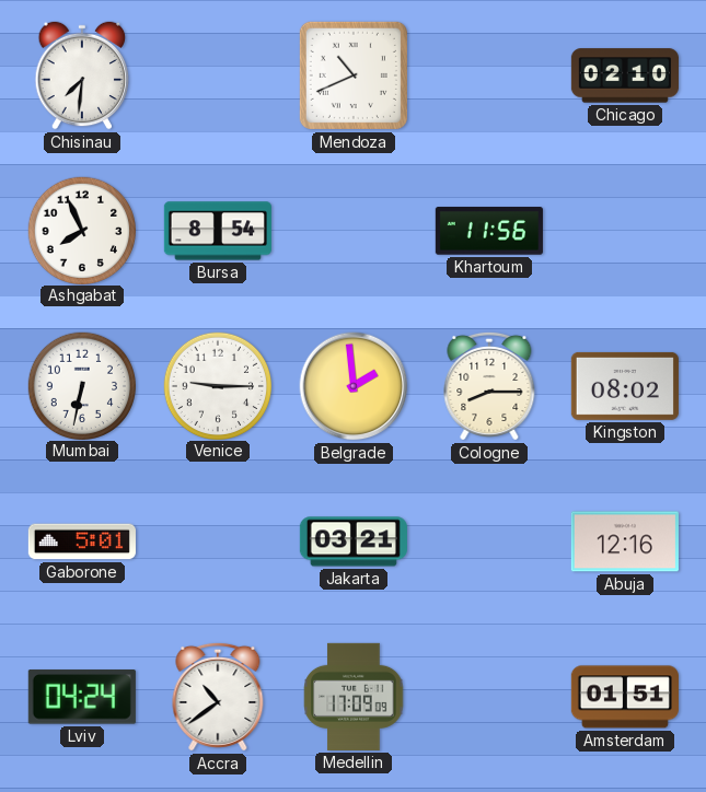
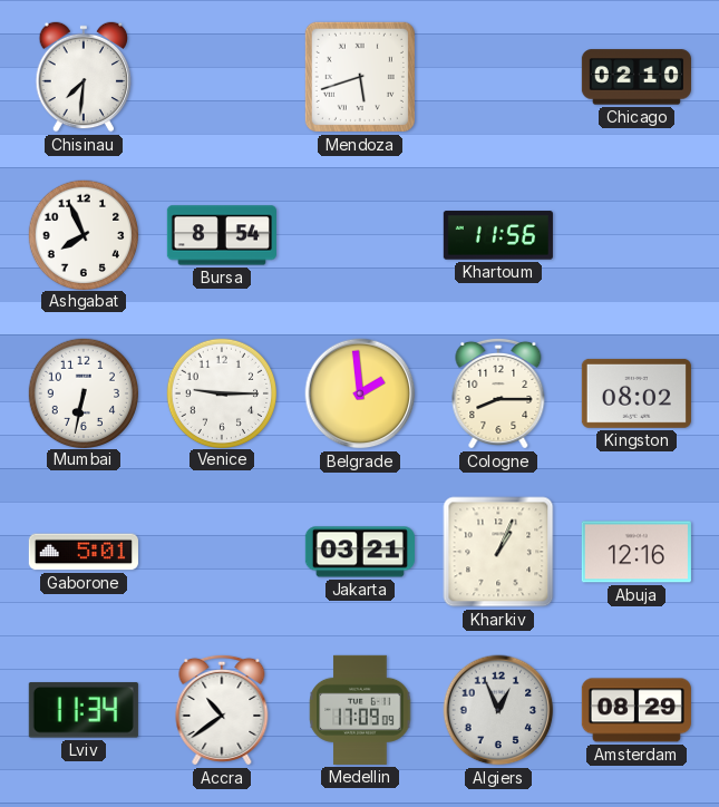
Mendoza: 10:41 -> 5:42 (360, 77)
Kharkiv: none -> 1:04 (498, 552)
Lviv: 04:24 -> 11:34 (84, 710)
Algiers: none -> 12:56 (498, 710)
Amsterdam: 01:51 -> 08:29 (637, 710)
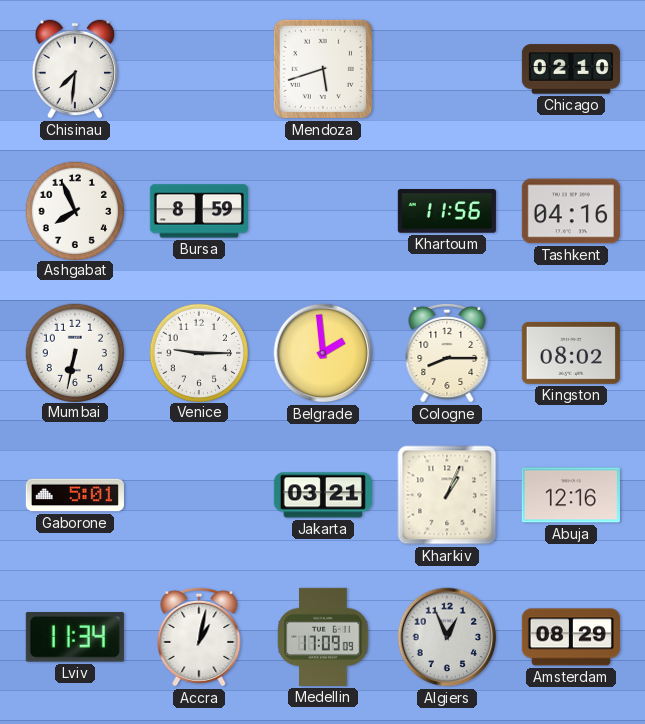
Bursa: 8:54 -> 8:59 (199, 211)
Tashkent: none -> 04:16 (571, 211)
Accra: 10:39 -> 1:02 (199, 637)
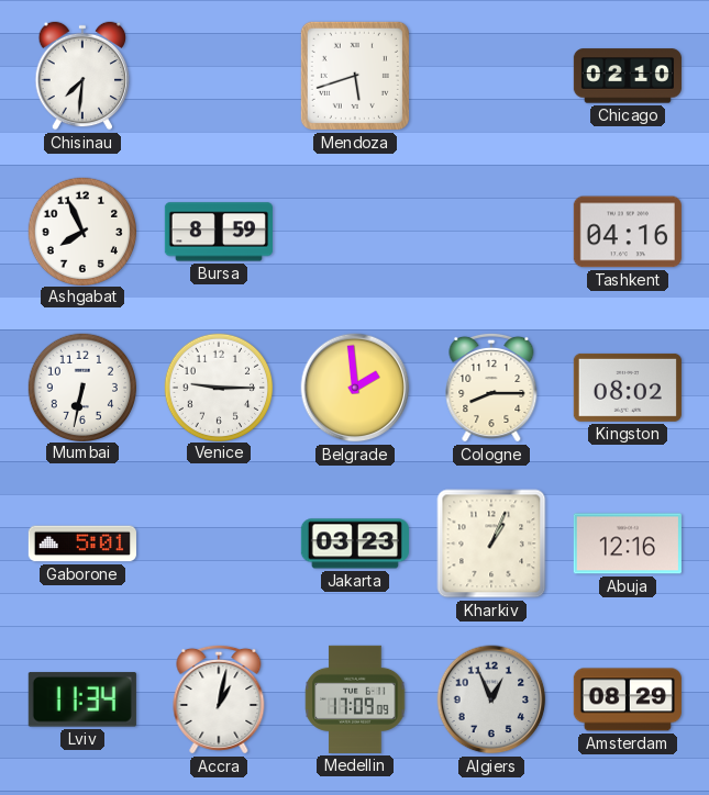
Khartoum: 11:56 -> none (447, 211)
Jakarta: 03:21 -> 03:23 (355, 544)
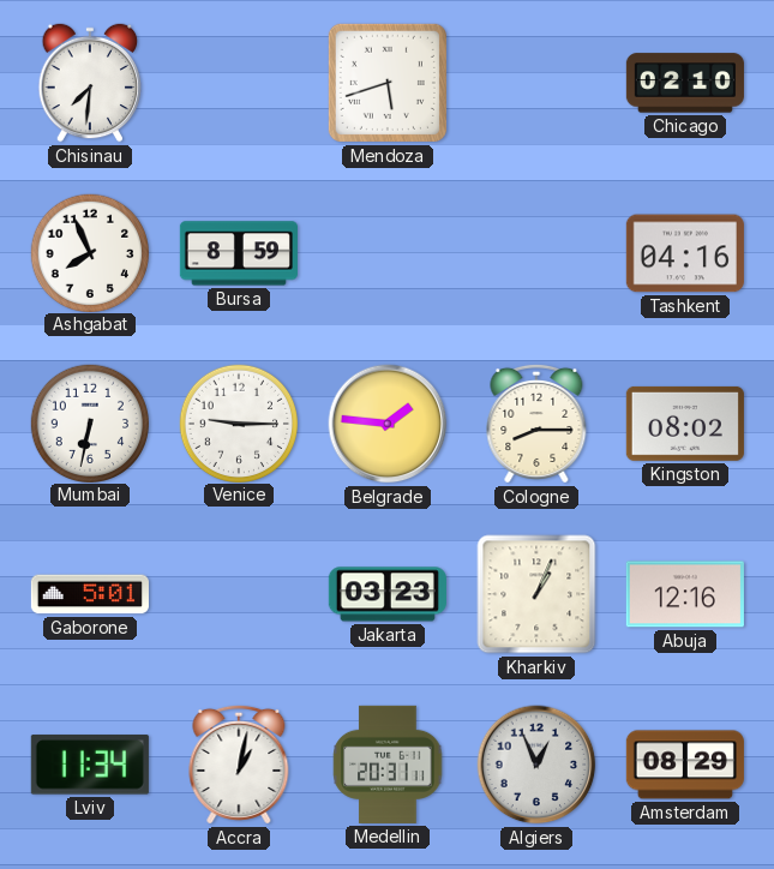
Belgrade: 1:59 -> 1:46 (388, 424)
Medellin: 17:09 -> 20:31 (388, 765)
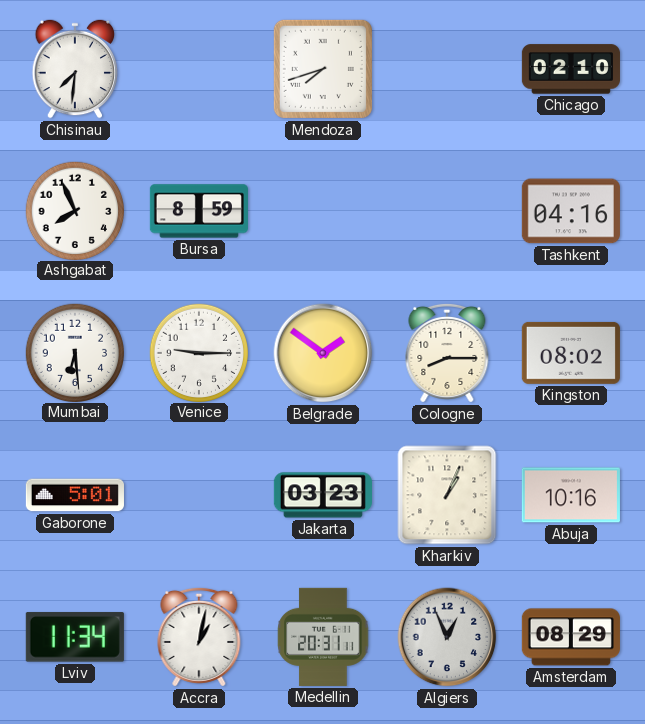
Mendoza: 5:42 -> 7:42 (323, 69)
Mumbai: 6:32 -> 6:29 (74, 352)
Belgrade: 1:46 -> 1:51 (323, 353)
Abuja: 12:16 -> 10:16 (571, 495)
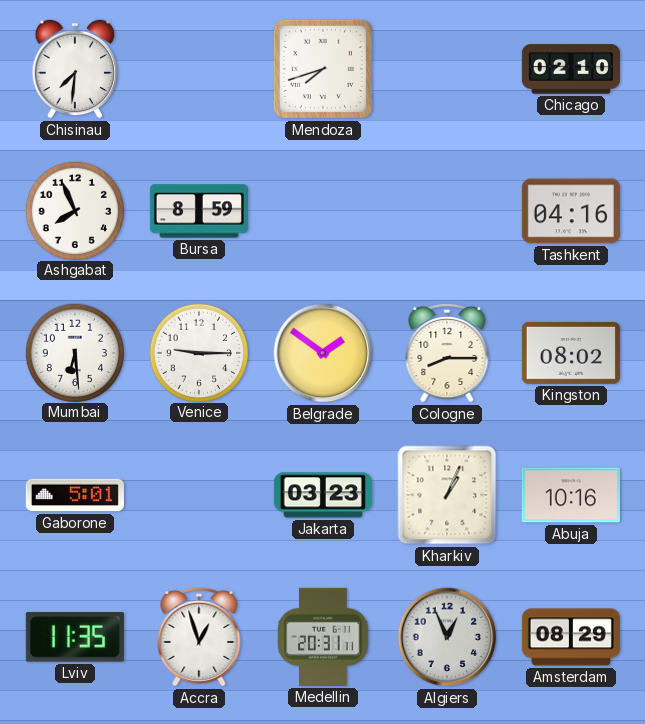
Lviv: 11:34 -> 11:35 (75, 637)
Accra: 1:02 -> 12:57 (199, 637)
